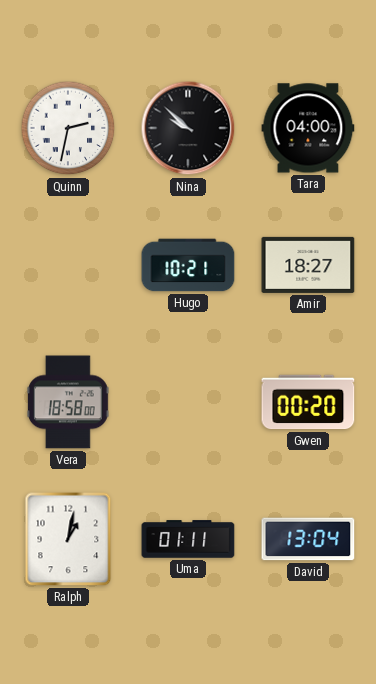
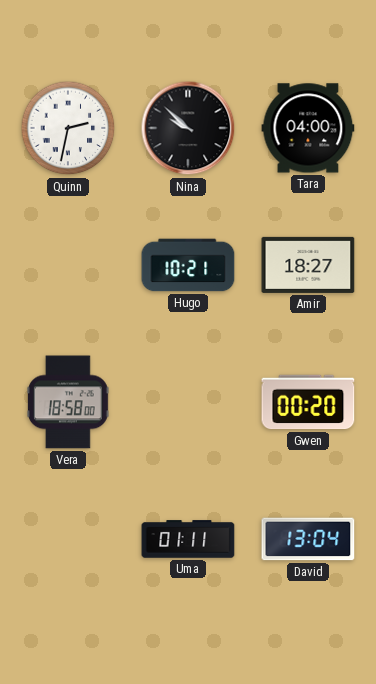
Ralph: 1:02 -> none (68, 539)
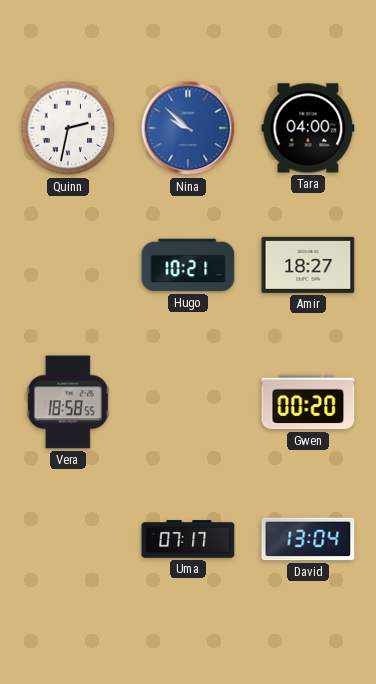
Nina dial: black -> blue (188, 128)
Vera: 18:58:00 -> 18:58:55 (69, 402)
Uma: 01:11 -> 07:17 (188, 539)
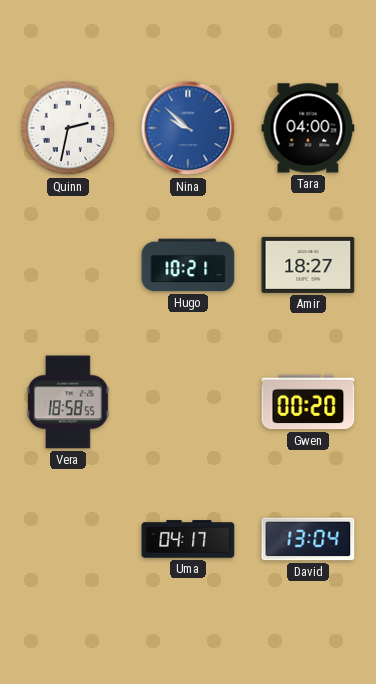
Uma: 07:17 -> 04:17 (188, 539)
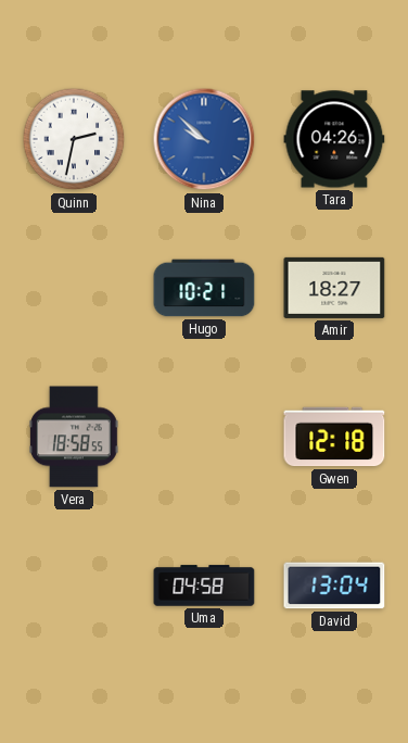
Tara: 04:00 -> 04:26 (334, 139)
Gwen: 00:20 -> 12:18 (334, 437)
Uma: 04:17 -> 04:58 (204, 585)
